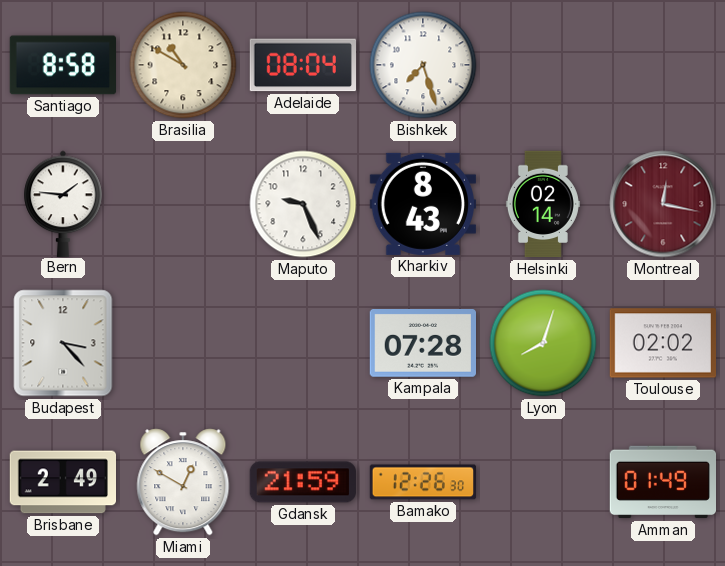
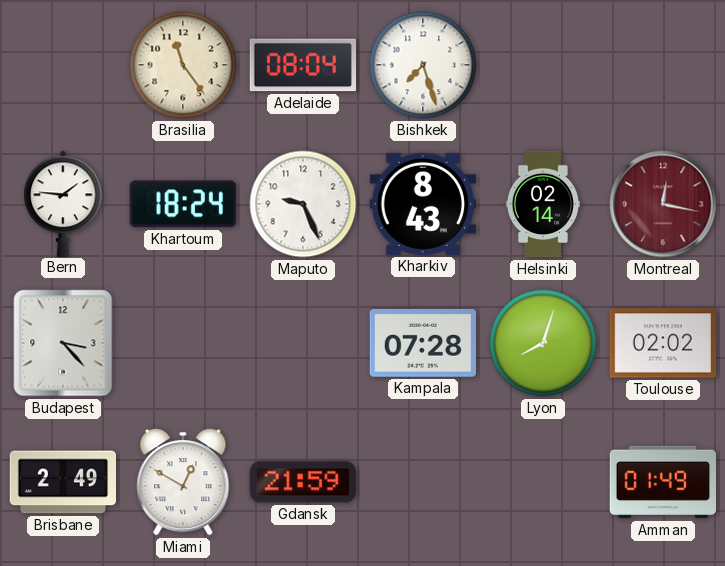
Santiago: 8:58 -> none (62, 65)
Brasilia: 10:50 -> 11:24 (183, 65)
Khartoum: none -> 18:24 (183, 204)
Bamako: 12:26 -> none (423, 482)
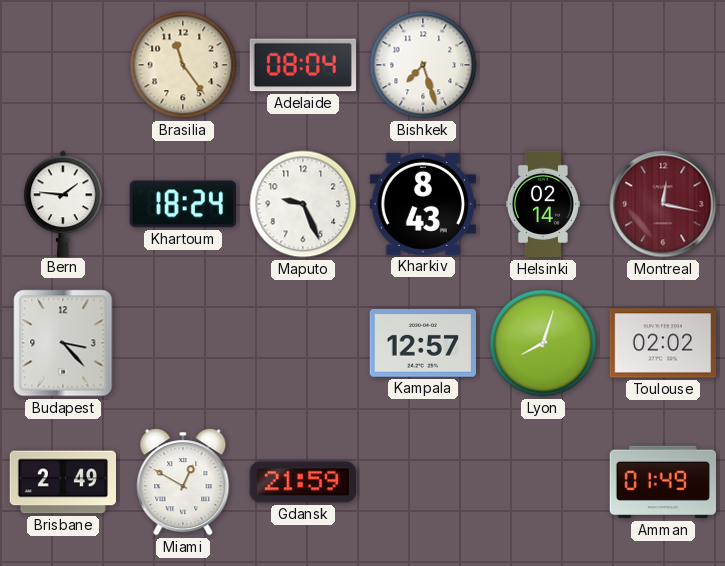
Kampala: 07:28 -> 12:57 (422, 344)
